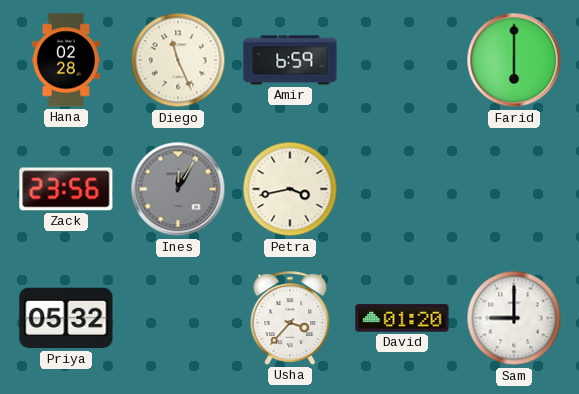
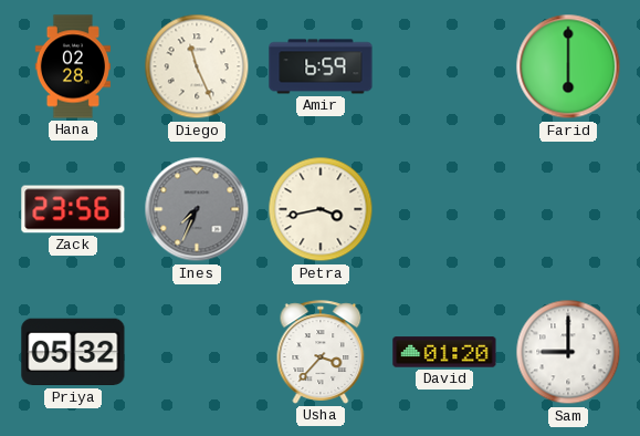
Ines: 12:05 -> 7:34 (197, 209)
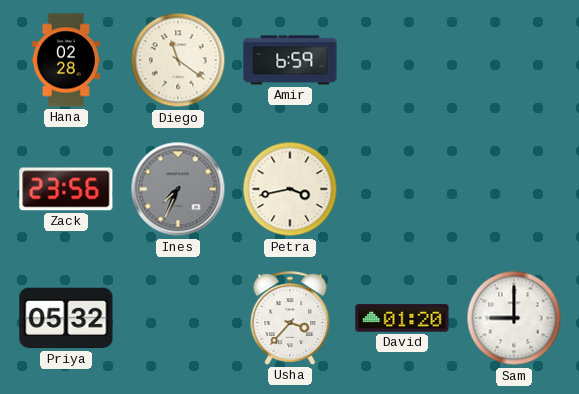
Diego: 11:26 -> 11:21 (178, 60)
Farid: 6:00 -> none (568, 66)
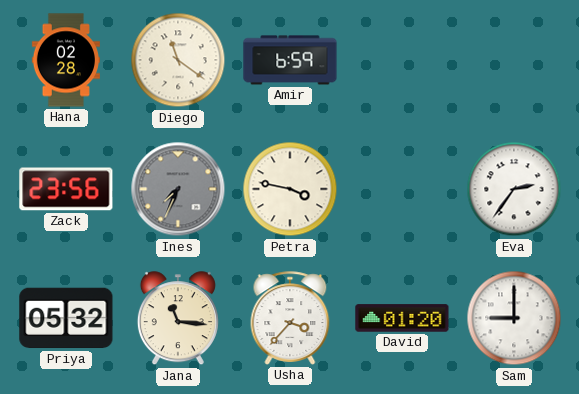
Petra: 3:43 -> 3:47 (290, 189)
Eva: none -> 2:36 (514, 189)
Jana: none -> 11:16 (178, 319)
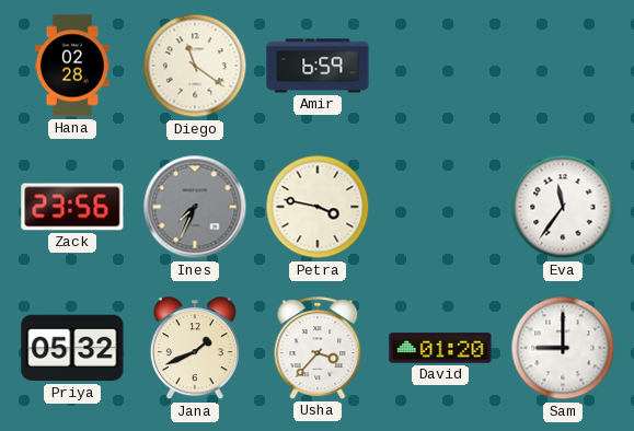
Eva: 2:36 -> 11:36 (563, 207)
Jana: 11:16 -> 1:41 (195, 349)
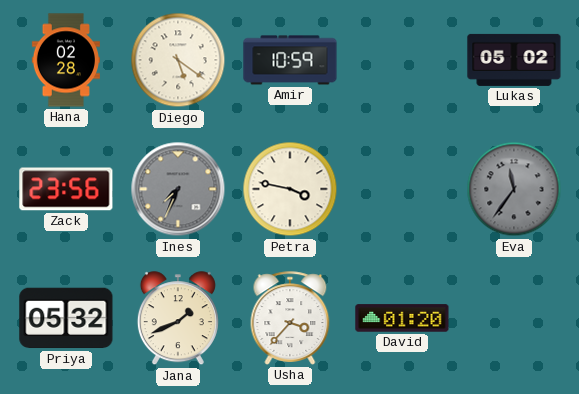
Diego: 11:21 -> 5:21 (178, 60)
Amir: 6:59 -> 10:59 (290, 60)
Lukas: none -> 05:02 (514, 60)
Eva dial: white -> grey (514, 189)
Sam: 9:00 -> none (563, 348)
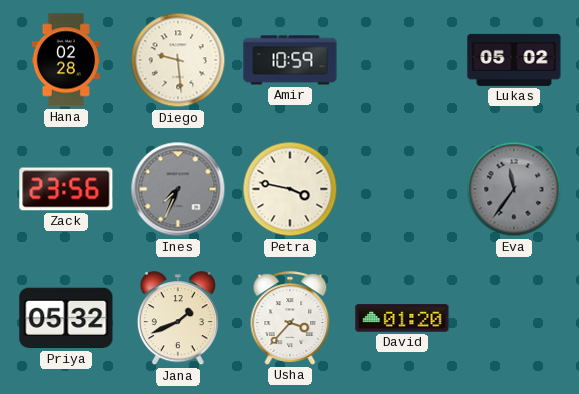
Diego: 5:21 -> 9:29 (178, 60)
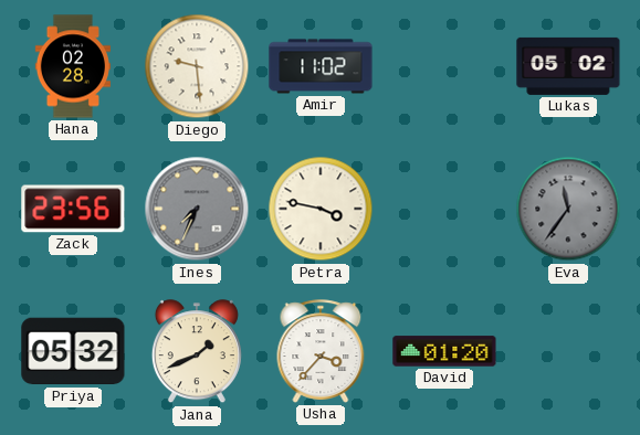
Amir: 10:59 -> 11:02 (321, 66)
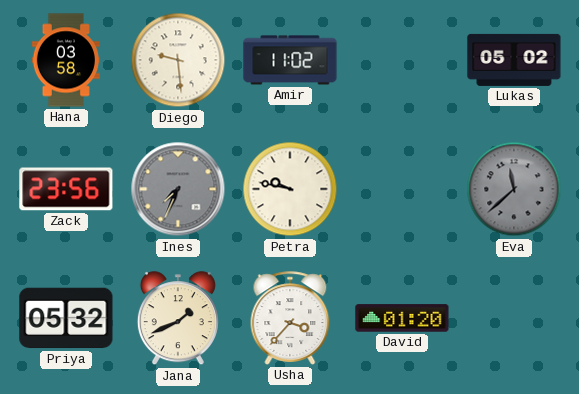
Hana: 02:28 -> 03:58 (66, 60)
Petra: 3:47 -> 9:47 (290, 189)
Eva: 11:36 -> 11:38 (514, 189)
